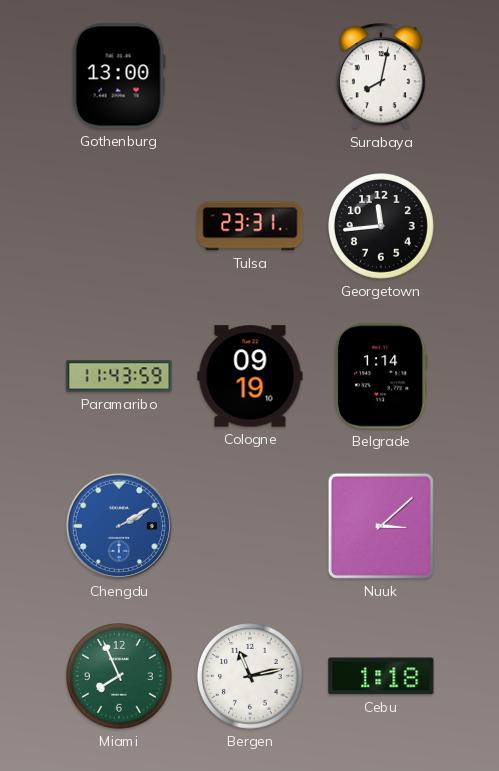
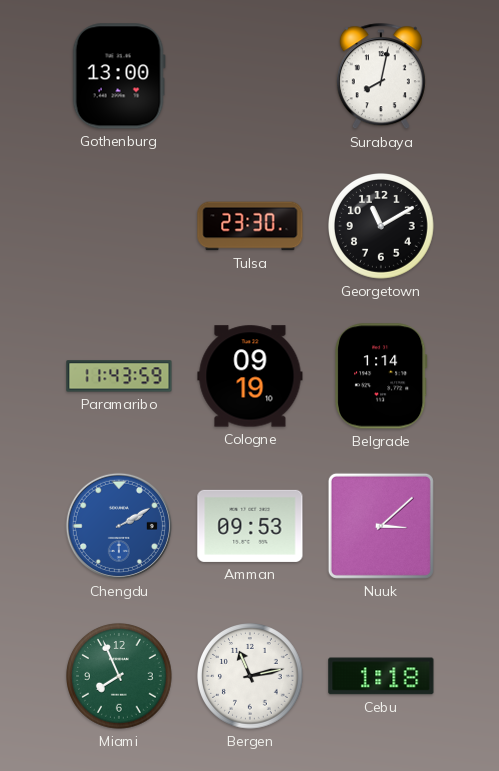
Tulsa: 23:31 -> 23:30 (250, 226)
Georgetown: 11:44 -> 11:10 (382, 227)
Amman: none -> 09:53 (250, 526)
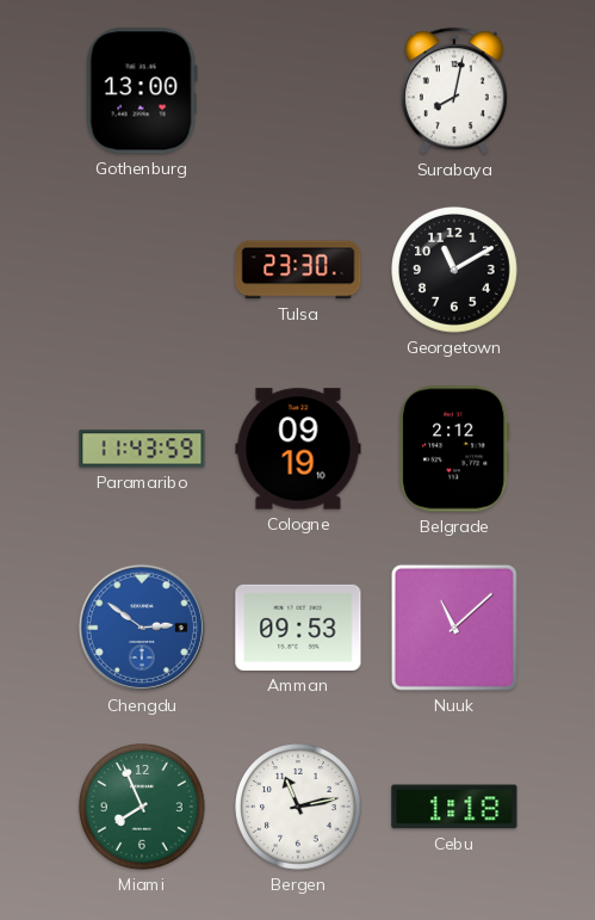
Belgrade: 1:14 -> 2:12 (455, 449)
Chengdu: 2:10 -> 2:51 (142, 628)
Nuuk: 3:08 -> 11:08 (454, 628)
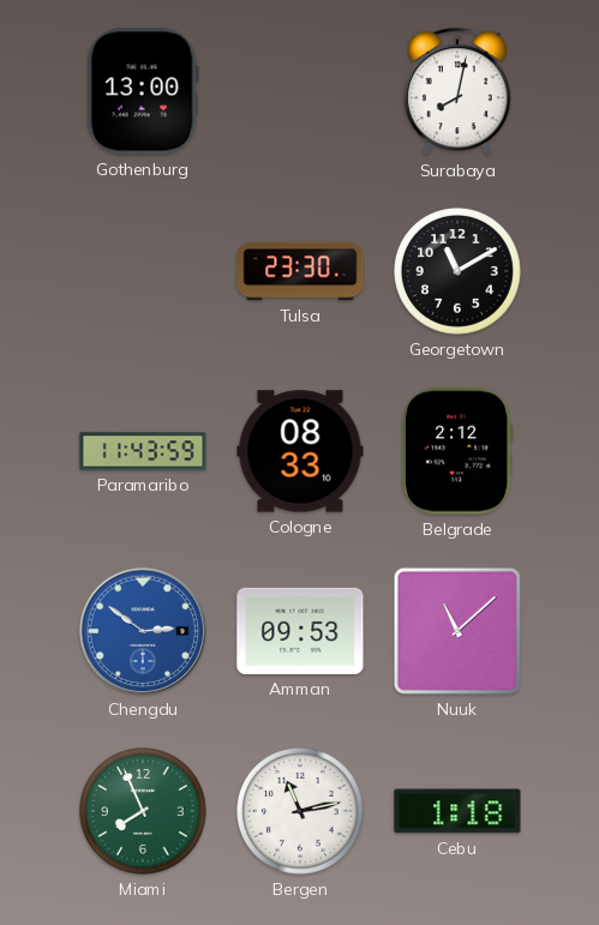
Cologne: 09:19 -> 08:33 (300, 451)
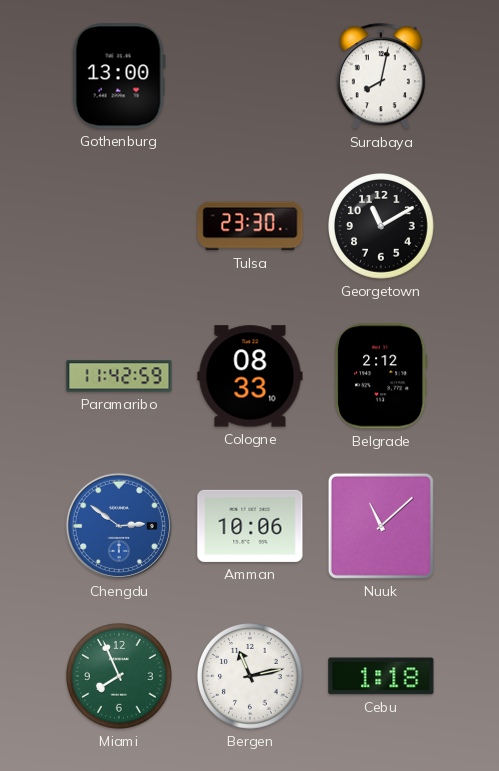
Paramaribo: 11:43 -> 11:42 (119, 376)
Amman: 09:53 -> 10:06 (250, 526)
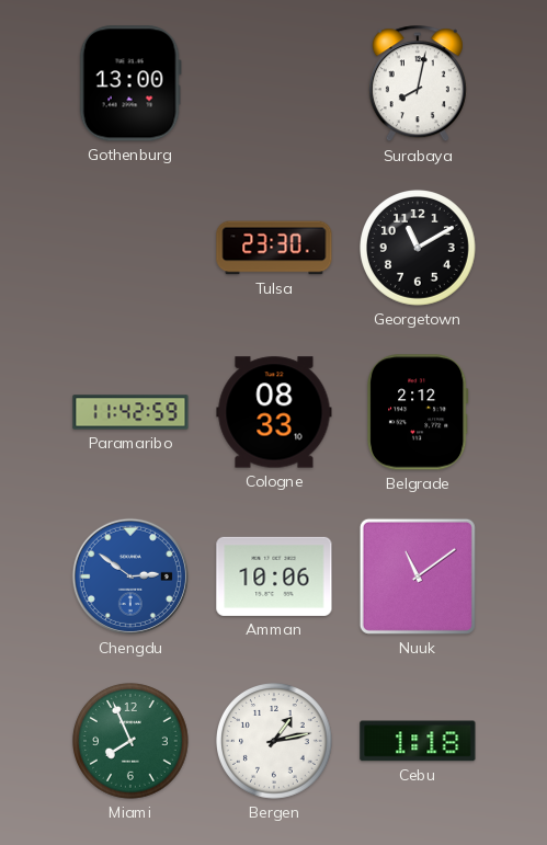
Nuuk: 11:08 -> 11:09 (418, 576)
Bergen: 11:13 -> 1:13 (275, 742)
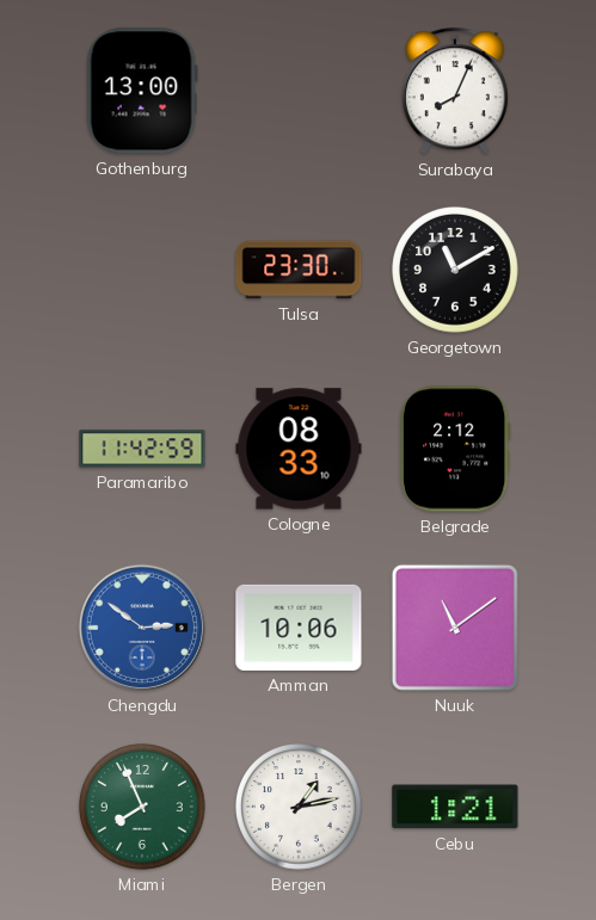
Surabaya: 8:02 -> 8:04 (455, 92)
Cebu: 1:18 -> 1:21 (455, 807)
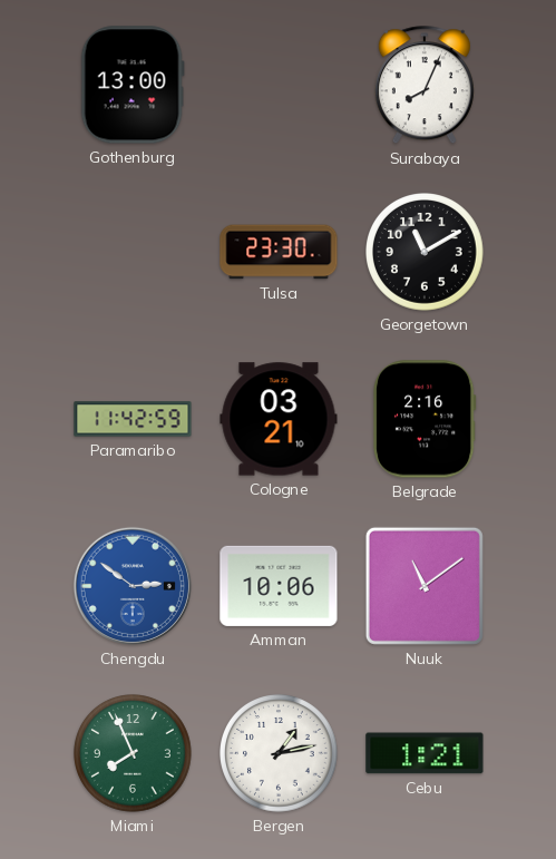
Cologne: 08:33 -> 03:21 (279, 419)
Belgrade: 2:12 -> 2:16 (426, 419)
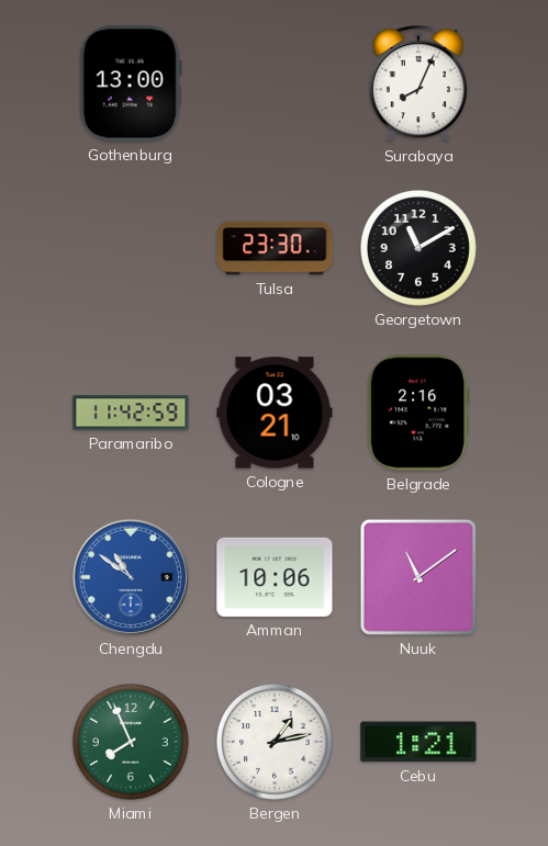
Chengdu: 2:51 -> 10:51 (131, 577)
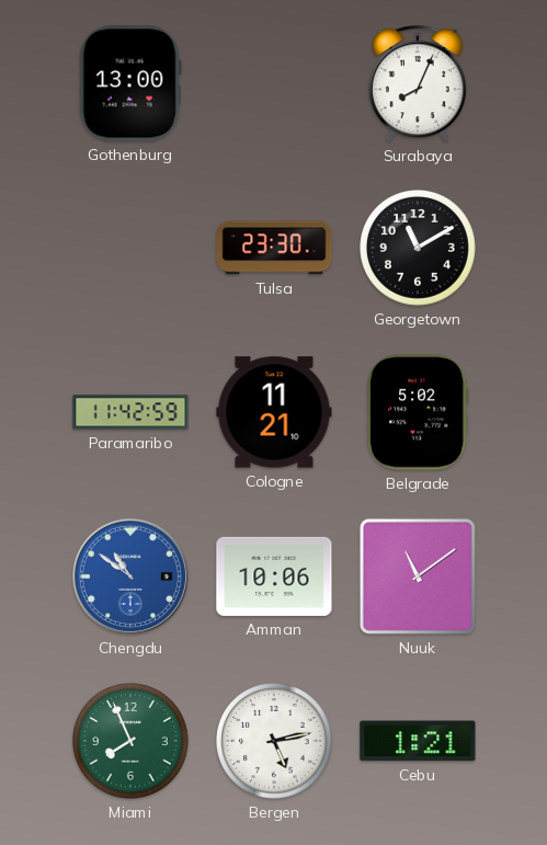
Cologne: 03:21 -> 11:21 (274, 412)
Belgrade: 2:16 -> 5:02 (419, 412)
Bergen: 1:13 -> 5:13 (275, 742)
